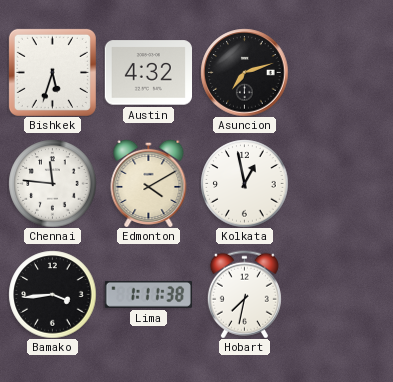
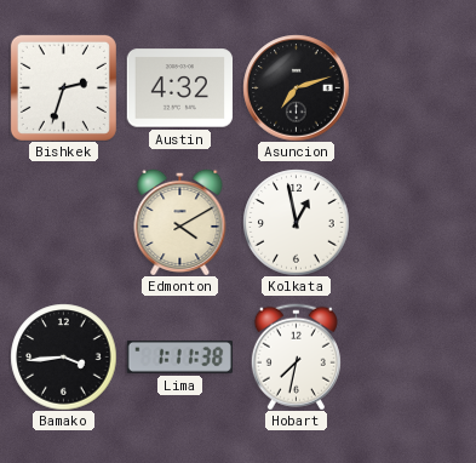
Bishkek: 5:33 -> 2:33 (63, 87)
Chennai: 11:46 -> none (52, 183)
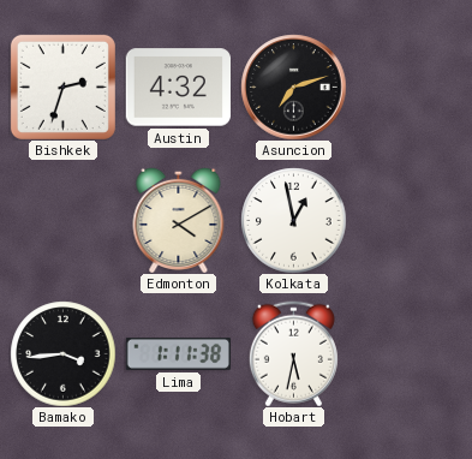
Hobart: 7:32 -> 5:32 (293, 353)
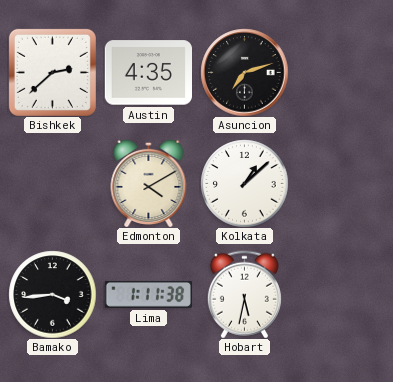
Bishkek: 2:33 -> 2:38 (52, 72)
Austin: 4:32 -> 4:35 (148, 73)
Kolkata: 12:58 -> 1:08 (244, 183)
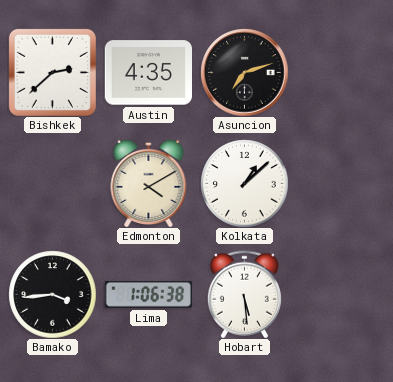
Lima: 1:11 -> 1:06 (148, 294)
Hobart: 5:32 -> 5:29 (244, 294)
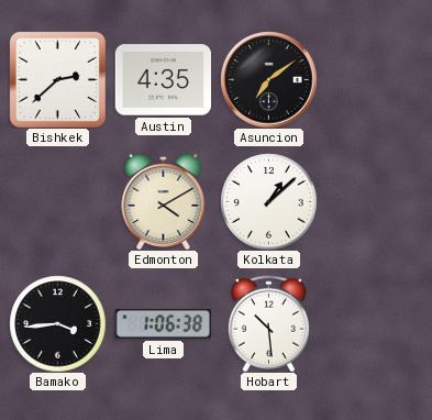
Asuncion: 7:12 -> 7:09 (268, 79)
Hobart: 5:29 -> 10:29 (268, 323)
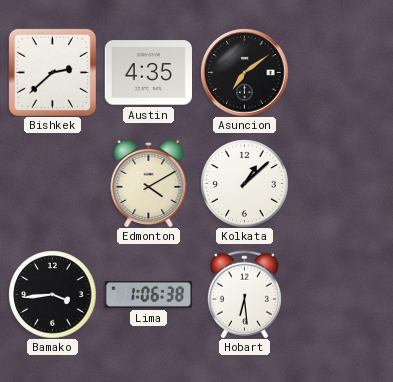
Hobart: 10:29 -> 6:29 (244, 294)
